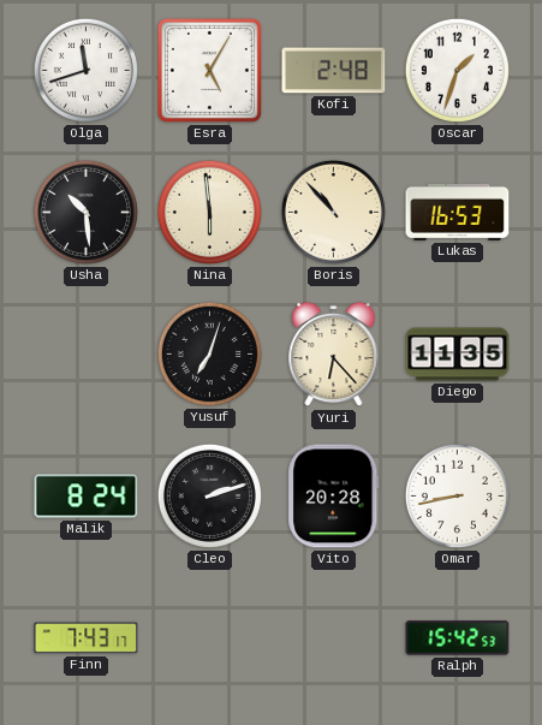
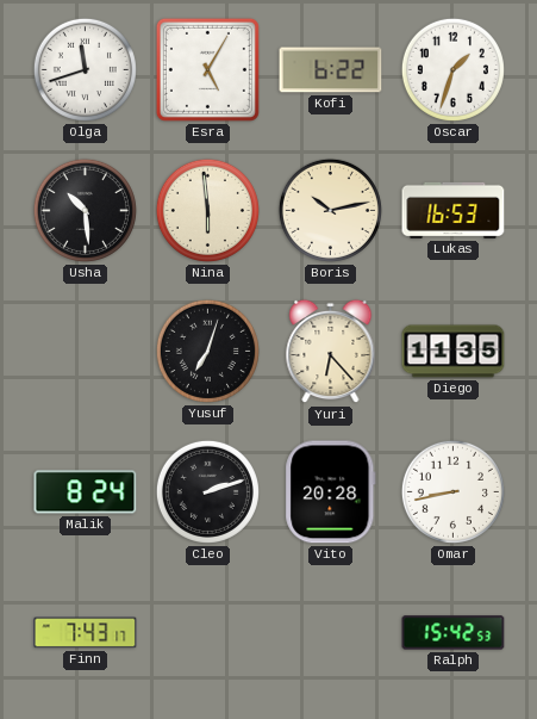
Kofi: 2:48 -> 6:22 (331, 70)
Boris: 10:53 -> 10:13 (330, 210)
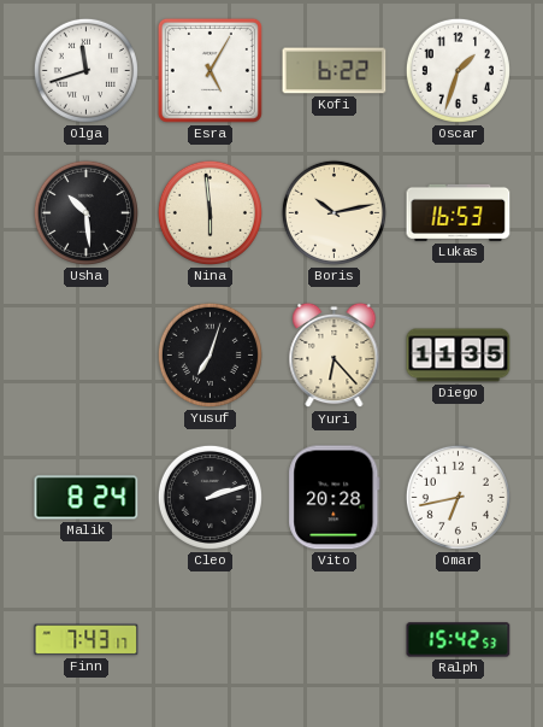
Omar: 8:43 -> 6:43 (458, 497)
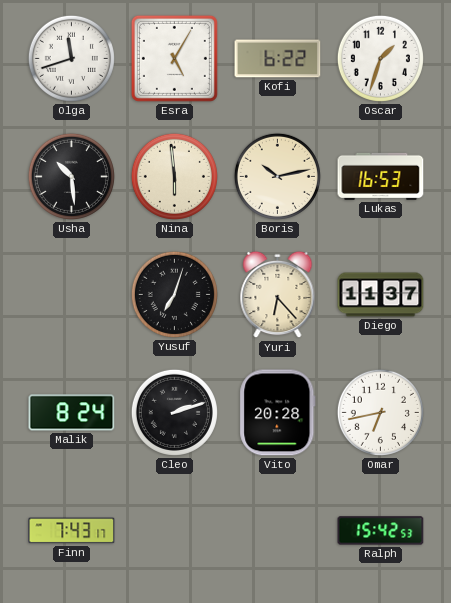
Diego: 11:35 -> 11:37 (381, 295)
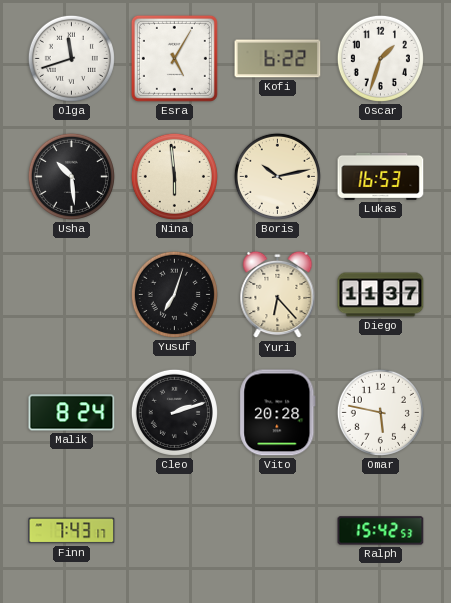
Omar: 6:43 -> 5:47 (380, 412)
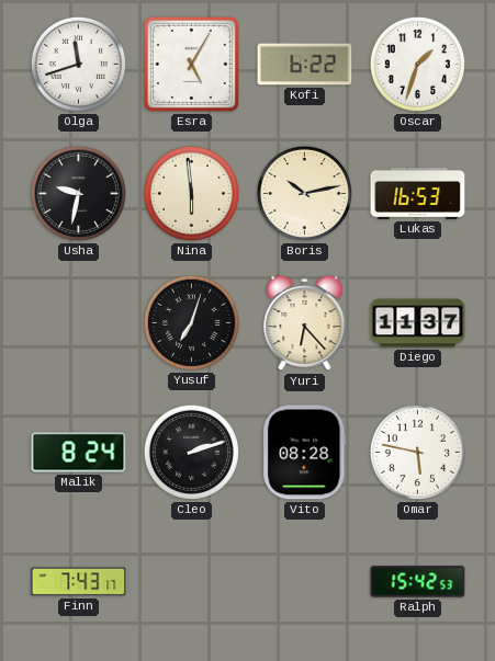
Usha: 10:29 -> 9:32 (78, 193)
Vito: 20:28 -> 08:28 (305, 453)
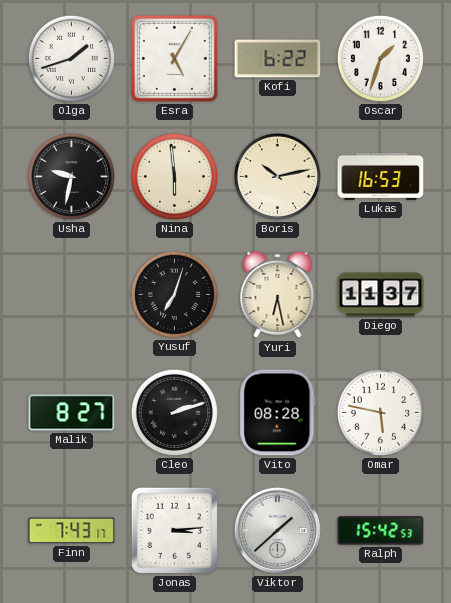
Olga: 11:42 -> 1:42 (71, 58)
Yuri: 6:23 -> 6:28 (278, 295)
Malik: 8:24 -> 8:27 (72, 413)
Jonas: none -> 3:14 (174, 530)
Viktor: none -> 1:38 (277, 530)
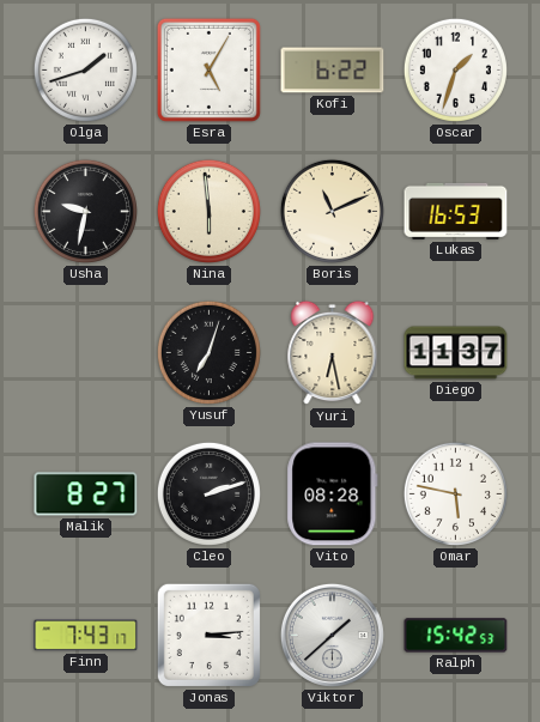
Boris: 10:13 -> 11:11 (332, 211)
